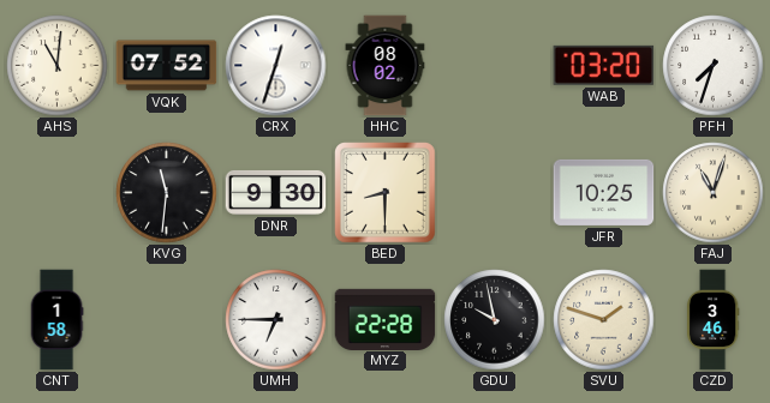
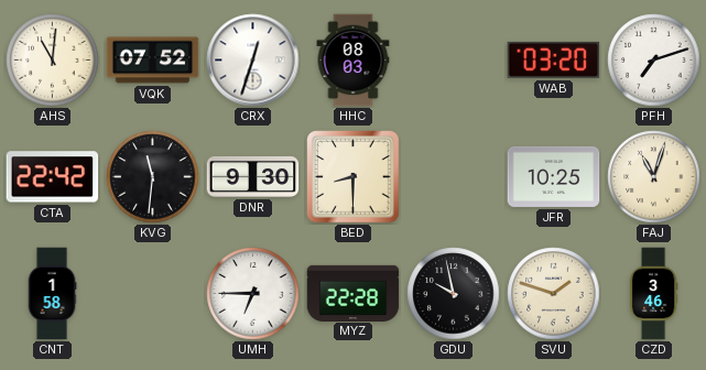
HHC: 08:02 -> 08:03 (354, 61)
PFH: 7:33 -> 7:12 (654, 61)
CTA: none -> 22:42 (53, 177)
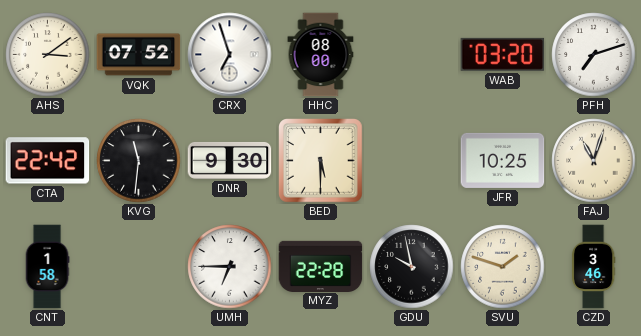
AHS: 11:01 -> 3:09 (48, 55)
CRX: 12:33 -> 6:57 (230, 55)
HHC: 08:03 -> 08:00 (321, 55)
BED: 8:30 -> 5:30 (321, 161)
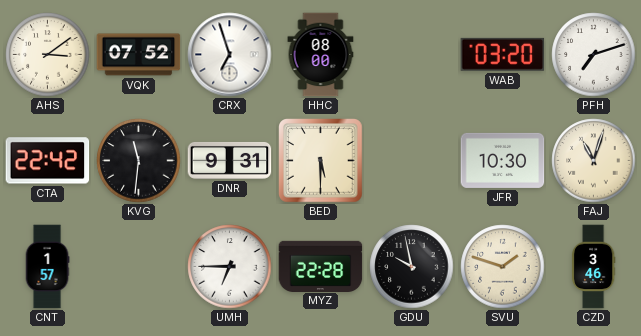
DNR: 9:30 -> 9:31 (230, 160)
JFR: 10:25 -> 10:30 (503, 160)
CNT: 1:58 -> 1:57 (47, 267)
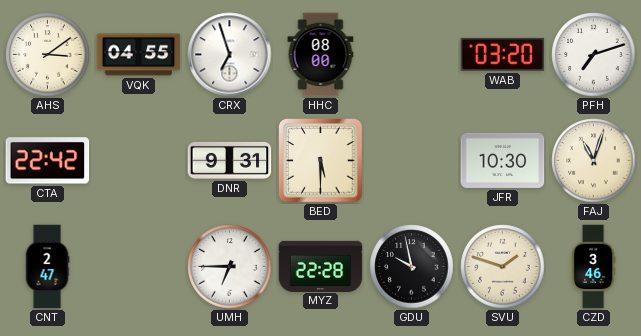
VQK: 07:52 -> 04:55 (139, 55)
KVG: 11:31 -> none (139, 161)
CNT: 1:57 -> 2:47 (47, 267)
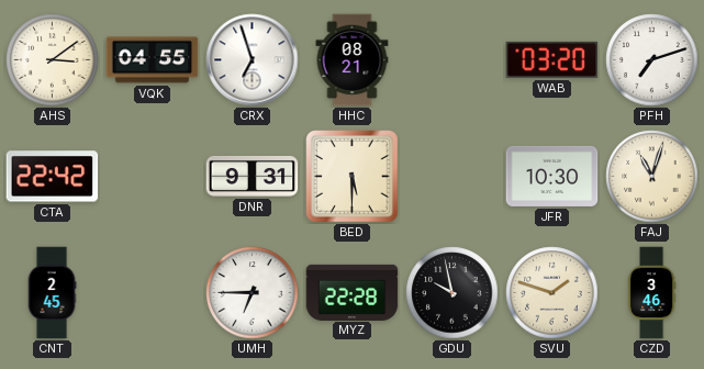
HHC: 08:00 -> 08:21 (353, 60)
CNT: 2:47 -> 2:45 (52, 293)
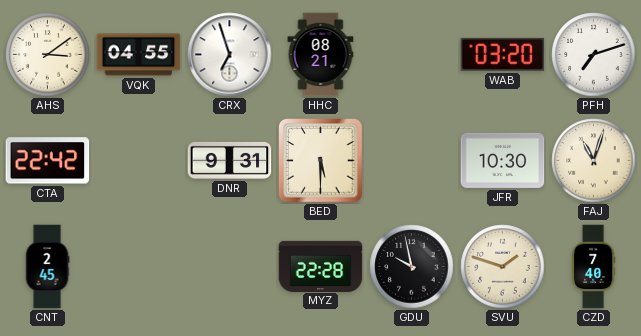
UMH: 6:45 -> none (253, 293)
CZD: 3:46 -> 7:40 (593, 267)
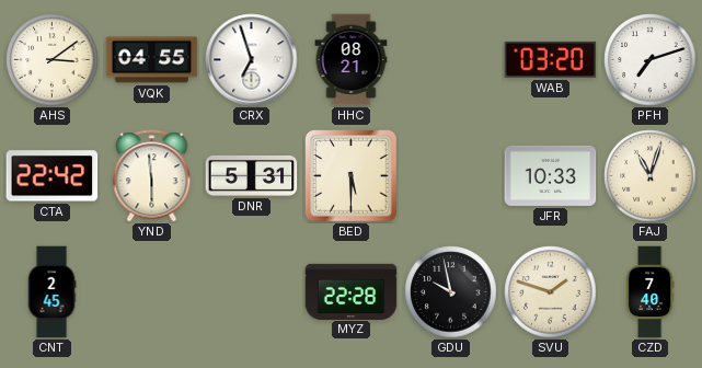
YND: none -> 5:59 (152, 176)
DNR: 9:31 -> 5:31 (252, 175)
JFR: 10:30 -> 10:33 (551, 175)
